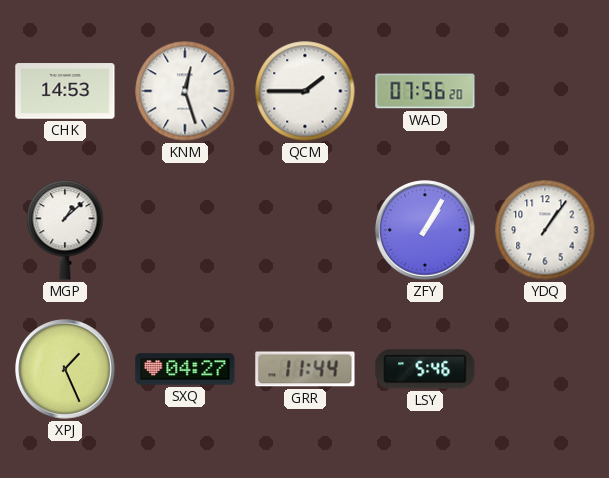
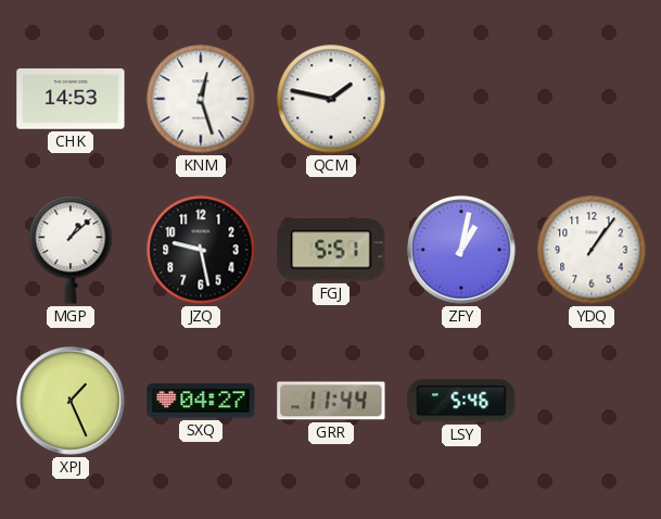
QCM: 1:45 -> 1:47 (331, 99)
WAD: 07:56 -> none (425, 91)
JZQ: none -> 9:28 (201, 250)
FGJ: none -> 5:51 (331, 250)
ZFY: 1:05 -> 1:02 (461, 250)
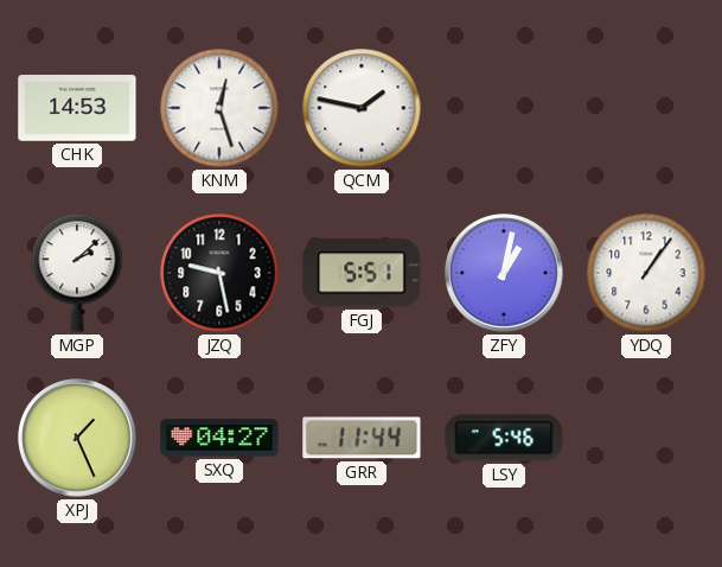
MGP: 1:08 -> 2:08 (77, 273)
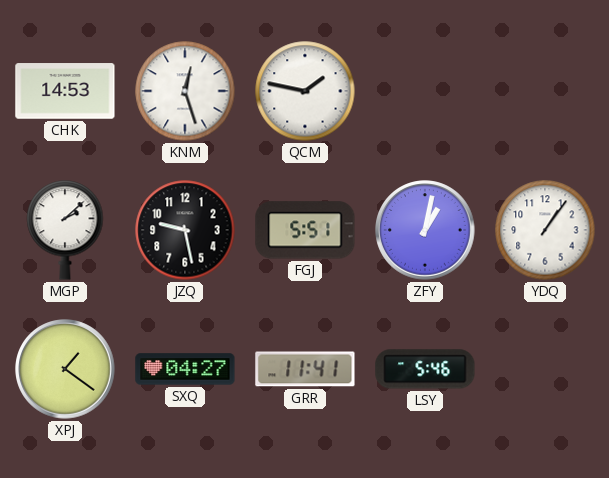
XPJ: 1:26 -> 1:21 (65, 369)
GRR: 11:44 -> 11:41 (305, 369)
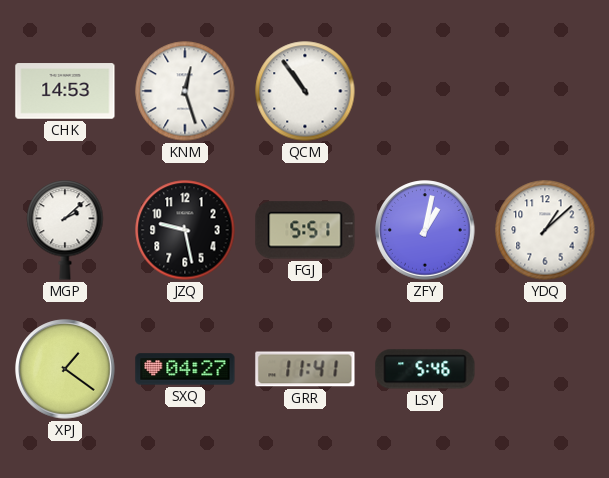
QCM: 1:47 -> 10:54 (305, 91)
YDQ: 1:06 -> 1:08 (545, 230)
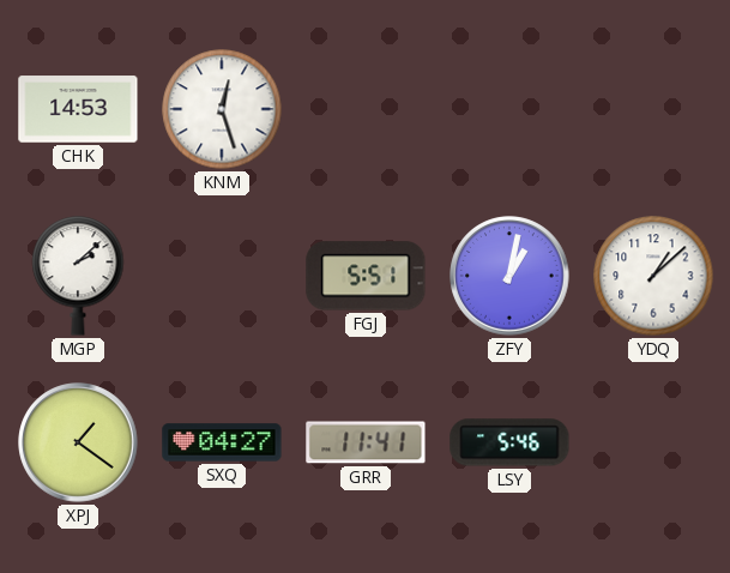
QCM: 10:54 -> none (305, 91)
JZQ: 9:28 -> none (185, 230)
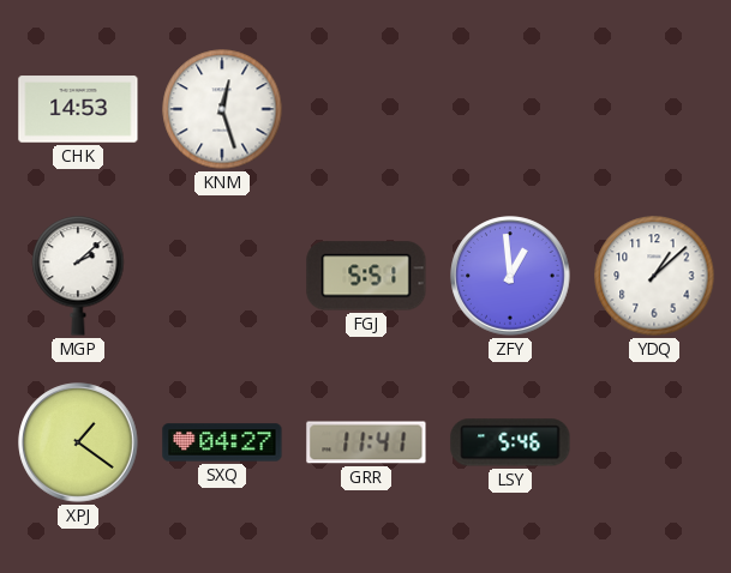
ZFY: 1:02 -> 12:59 (510, 276)
